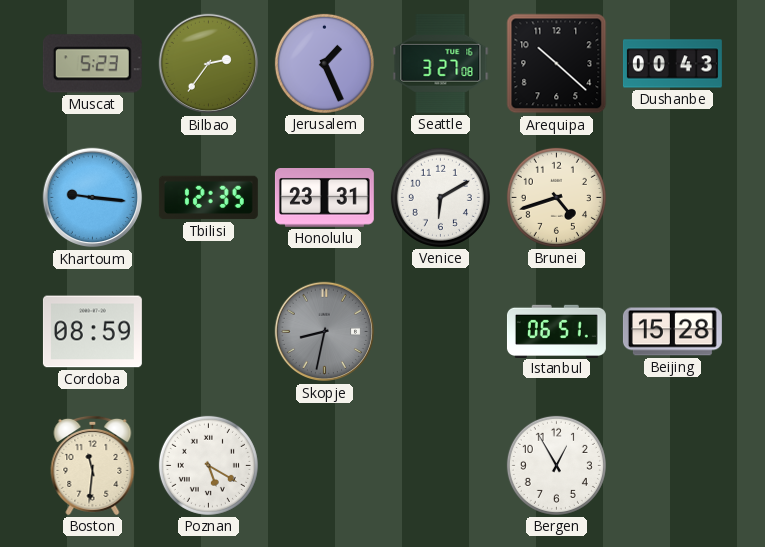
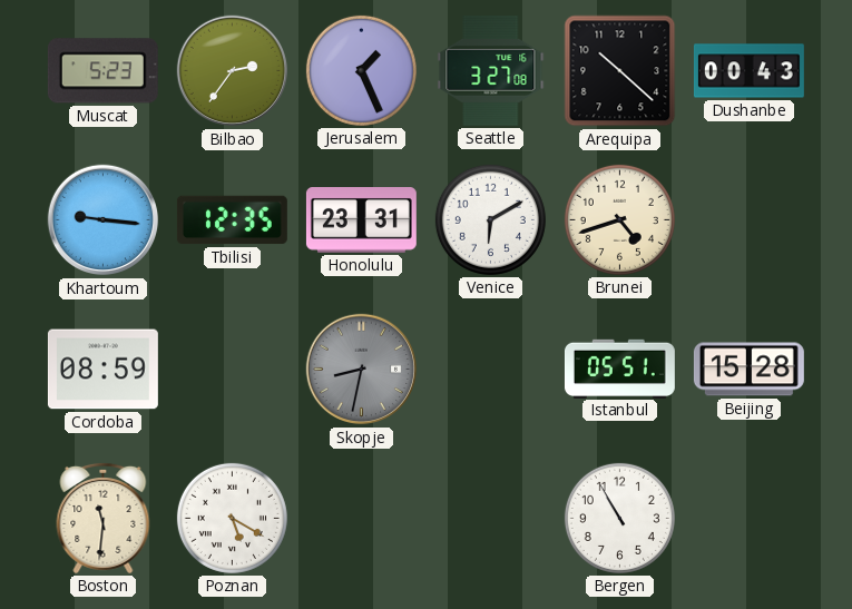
Istanbul: 06:51 -> 05:51 (619, 369)
Bergen: 12:55 -> 10:55 (619, 518)
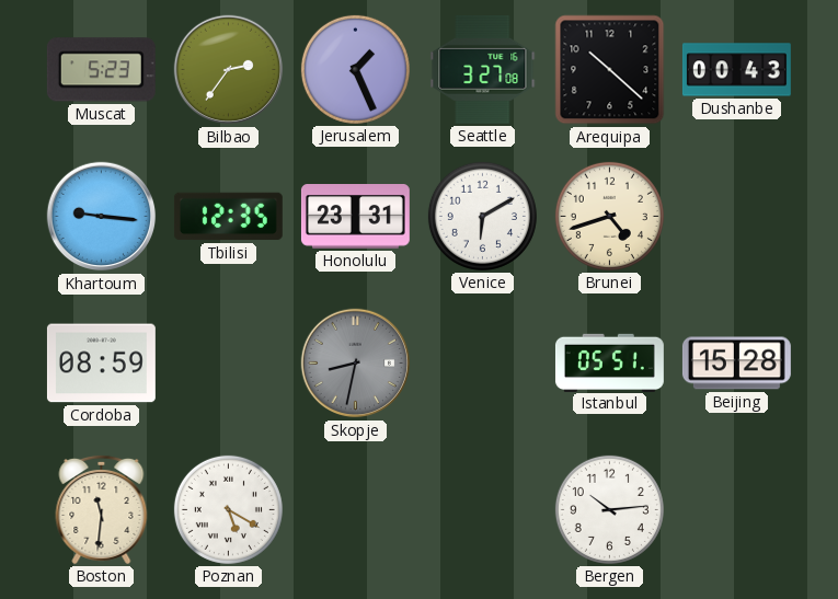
Bergen: 10:55 -> 10:14 (609, 509)
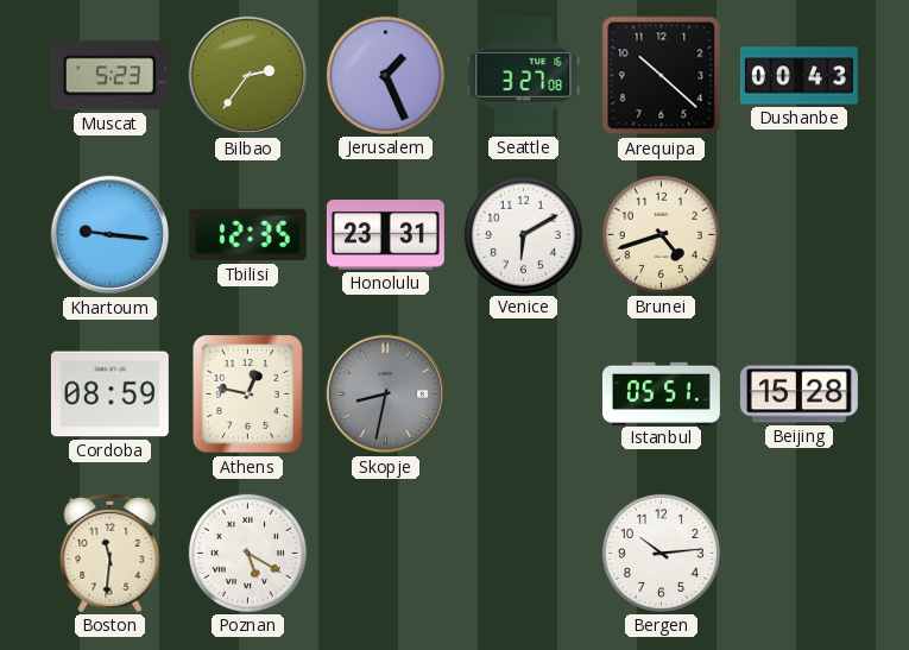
Athens: none -> 12:47 (248, 395)
